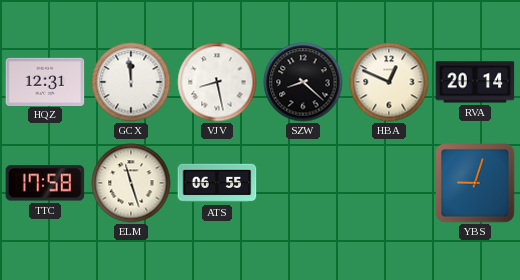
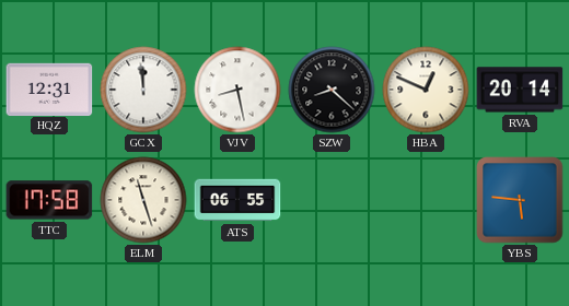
YBS: 9:03 -> 5:46 (520, 200)
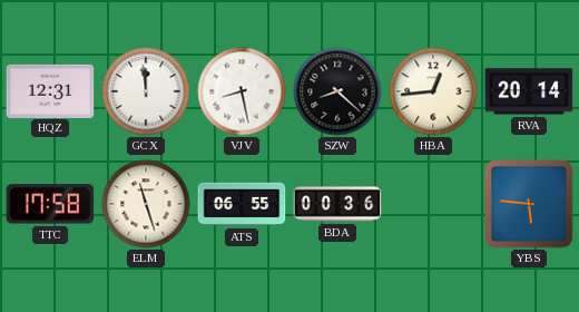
HBA: 12:49 -> 12:44 (433, 91)
BDA: none -> 00:36 (337, 204)
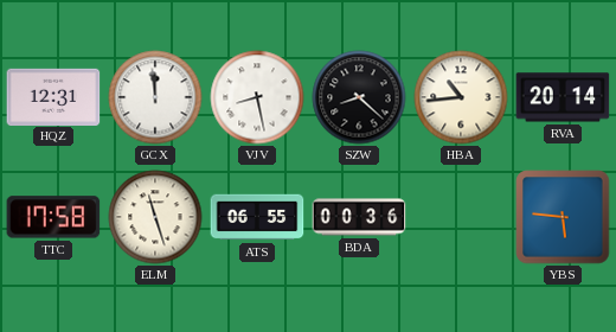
HBA: 12:44 -> 10:44 (461, 97)
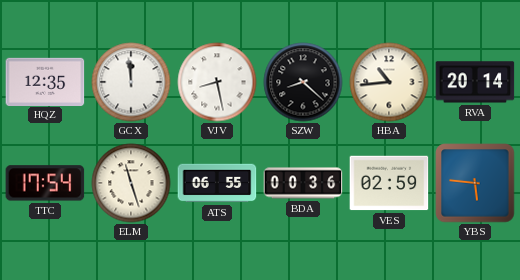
HQZ: 12:31 -> 12:35 (45, 81)
TTC: 17:58 -> 17:54 (45, 183)
VES: none -> 02:59 (389, 183)
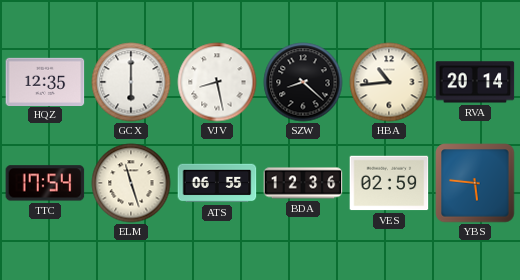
GCX: 11:59 -> 6:00 (131, 82)
BDA: 00:36 -> 12:36 (303, 183)
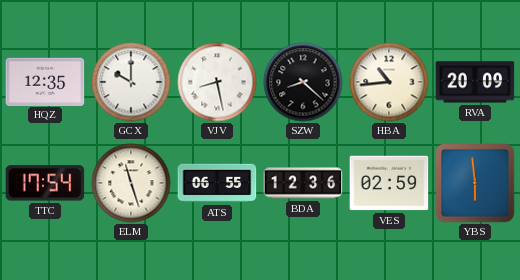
GCX: 6:00 -> 10:00 (131, 82)
RVA: 20:14 -> 20:09 (475, 82)
YBS: 5:46 -> 5:59 (475, 183)
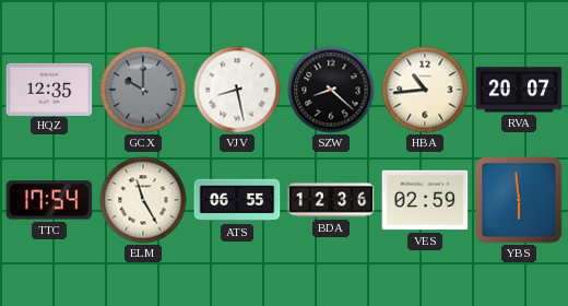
GCX dial: white -> grey (143, 90)
RVA: 20:09 -> 20:07 (519, 90)
ELM: 11:27 -> 11:25 (143, 200)
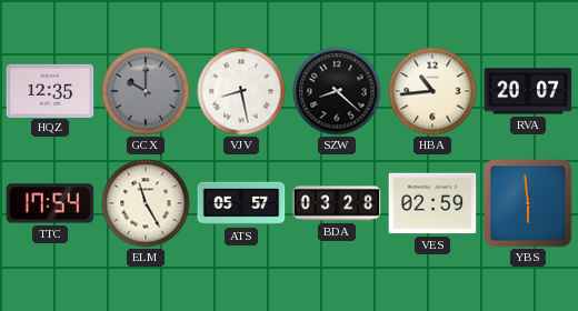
ATS: 06:55 -> 05:57 (241, 203)
BDA: 12:36 -> 03:28 (337, 203)
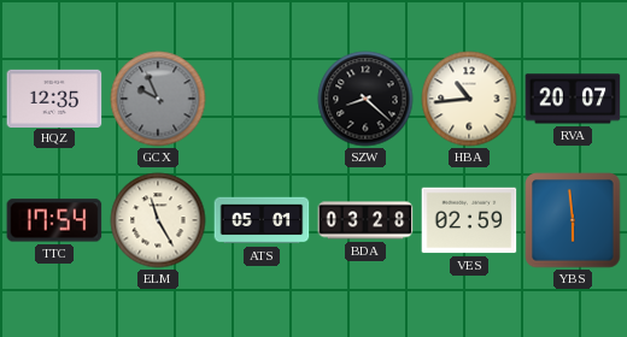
GCX: 10:00 -> 9:56 (158, 99)
VJV: 8:28 -> none (241, 91)
ATS: 05:57 -> 05:01 (262, 220)
